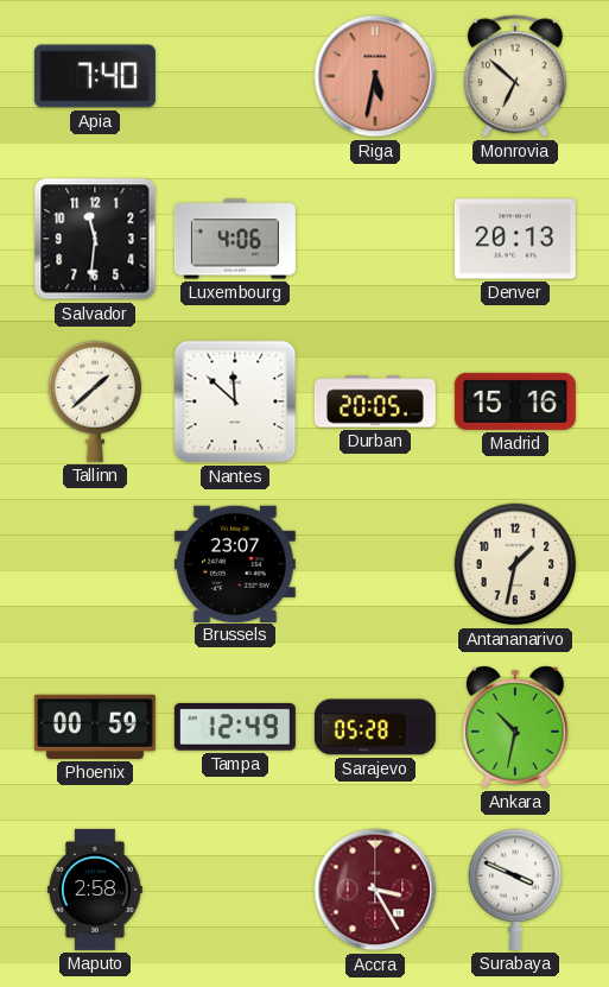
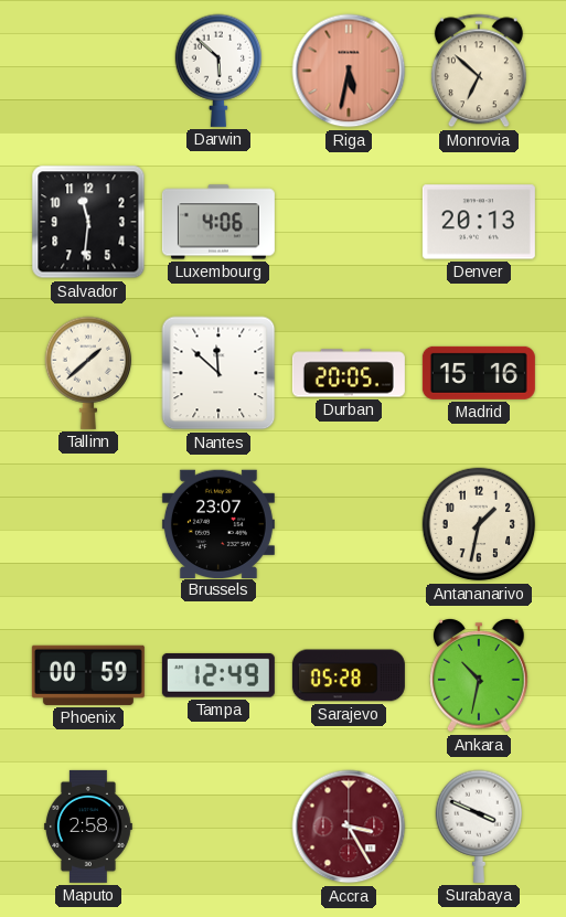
Apia: 7:40 -> none (95, 76)
Darwin: none -> 5:52 (218, 71)
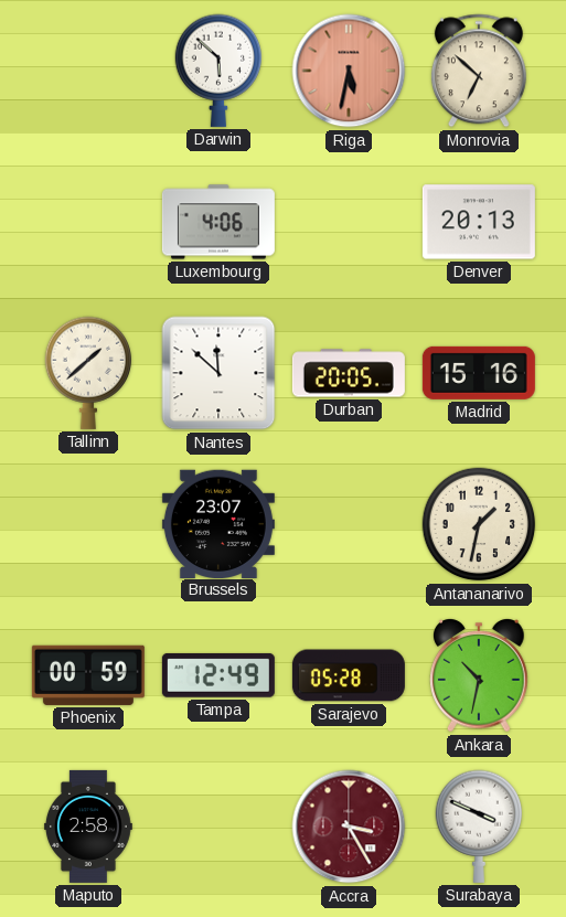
Salvador: 11:31 -> none (88, 222)
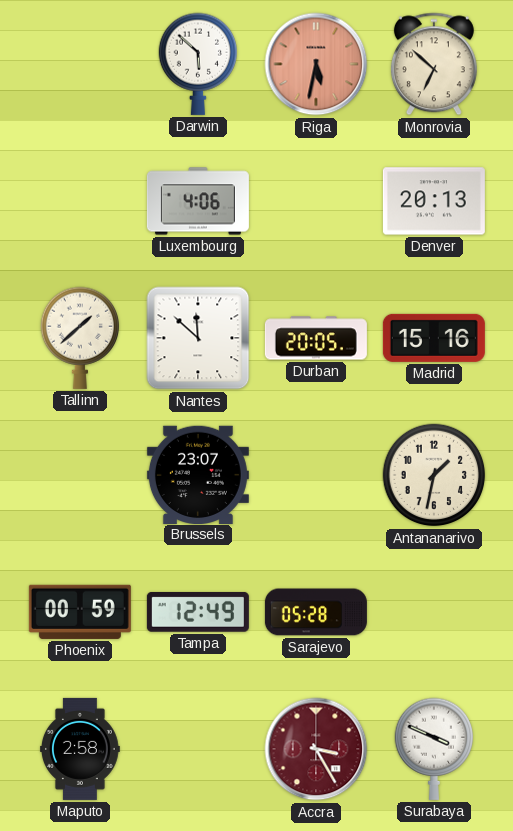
Ankara: 10:32 -> none (479, 676)
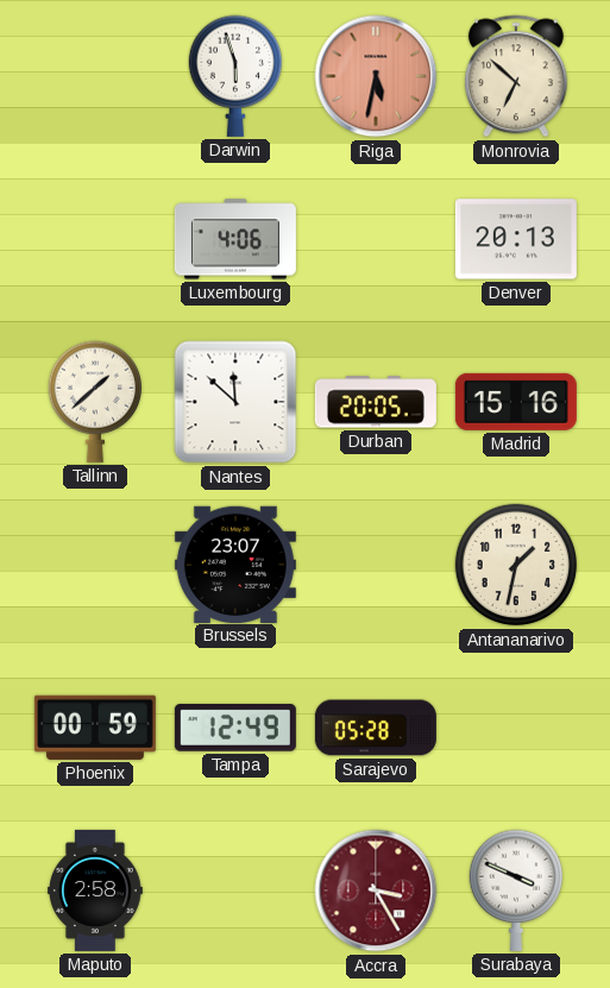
Darwin: 5:52 -> 5:57 (235, 76)
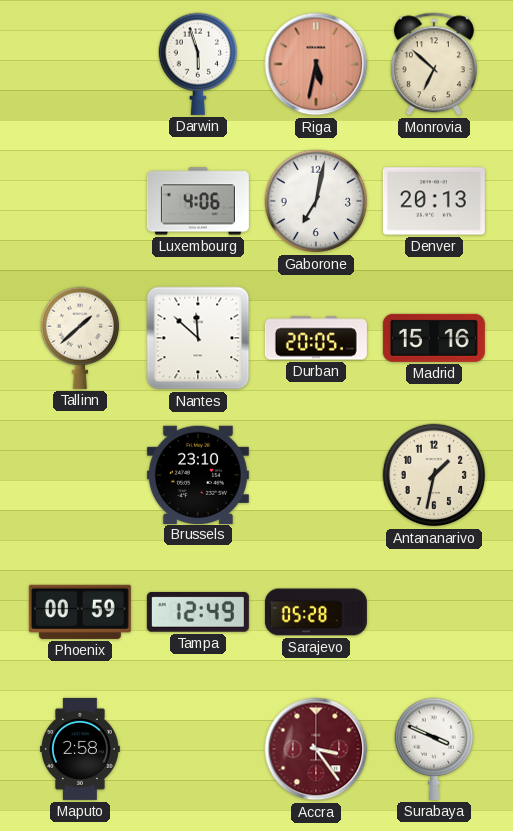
Gaborone: none -> 7:02 (316, 201)
Brussels: 23:07 -> 23:10 (198, 474)
Accra: 3:25 -> 3:24 (316, 749)
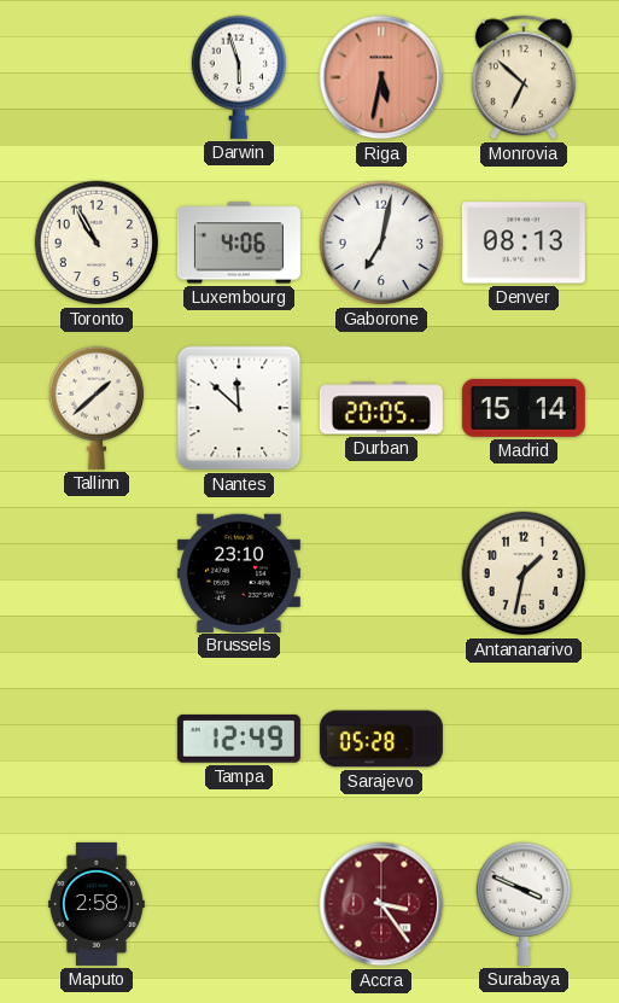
Toronto: none -> 10:55 (97, 243)
Denver: 20:13 -> 08:13 (524, 243)
Madrid: 15:16 -> 15:14 (524, 408)
Phoenix: 00:59 -> none (80, 612)
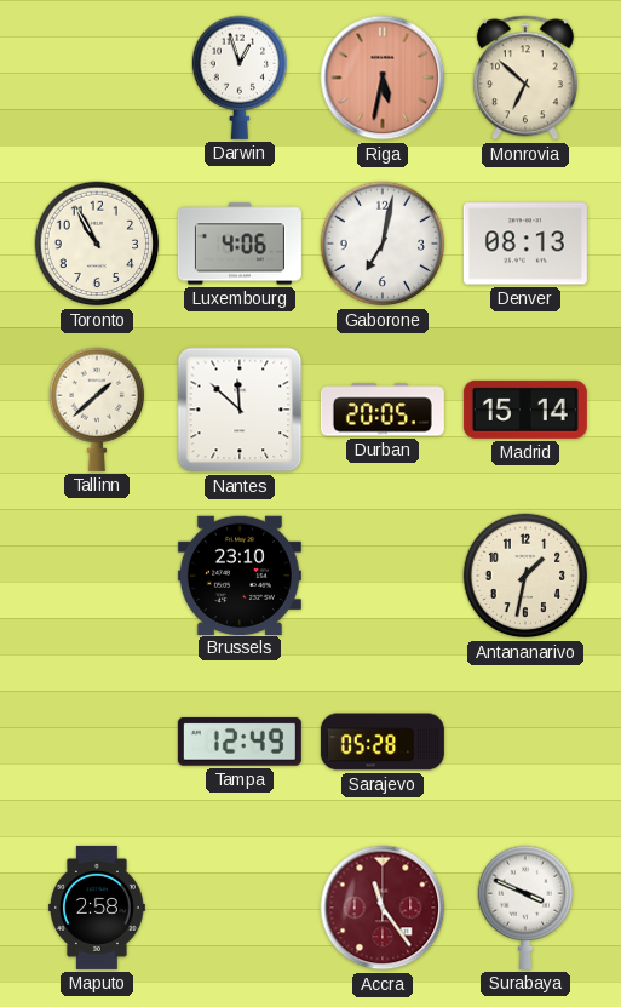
Darwin: 5:57 -> 12:57 (240, 78)
Accra: 3:24 -> 11:24 (383, 908)
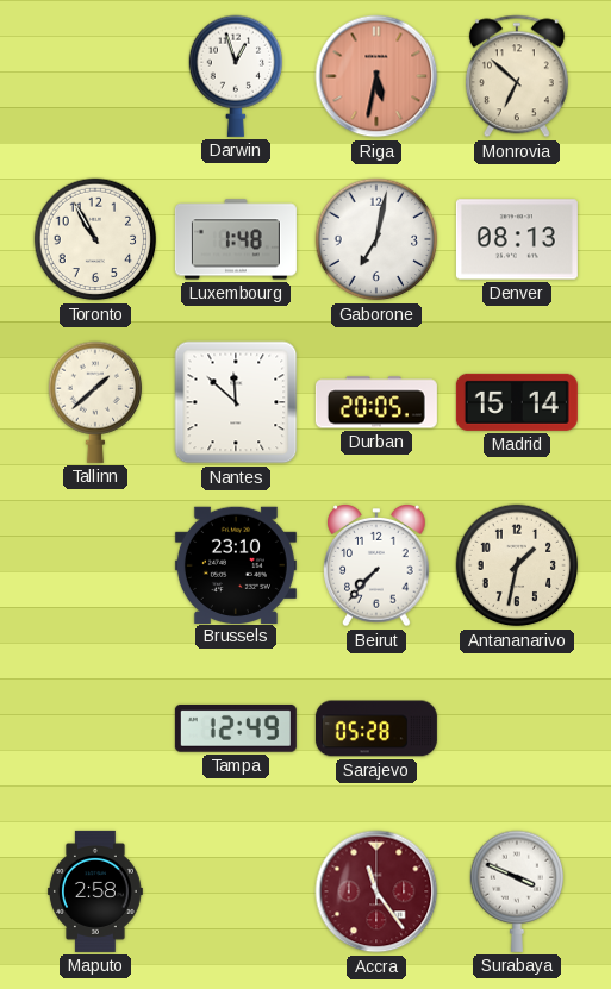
Luxembourg: 4:06 -> 1:48 (236, 239)
Beirut: none -> 7:37 (376, 567)
